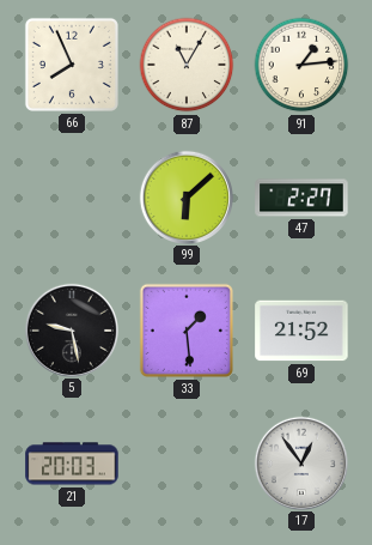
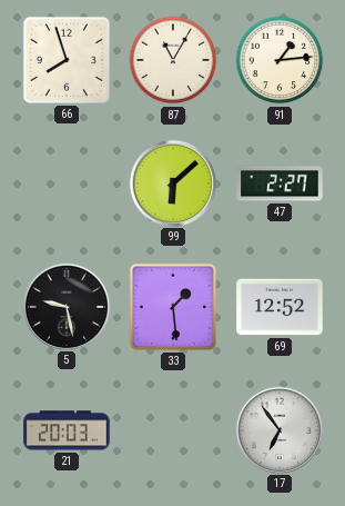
66: 7:56 -> 7:57 (67, 60)
69: 21:52 -> 12:52 (280, 307)
17: 12:54 -> 6:54 (278, 429)
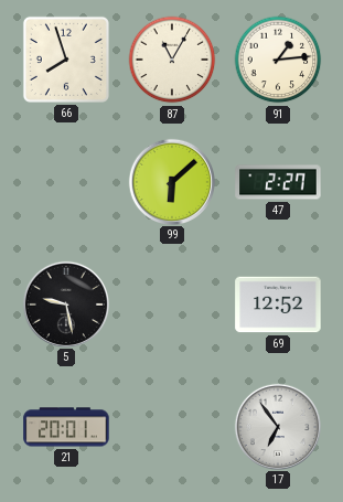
33: 1:29 -> none (173, 307)
21: 20:03 -> 20:01 (66, 427)
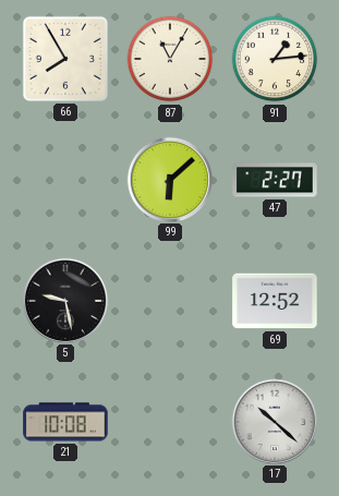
66: 7:57 -> 7:55 (65, 59)
21: 20:01 -> 10:08 (65, 422)
17: 6:54 -> 10:22 (274, 421)
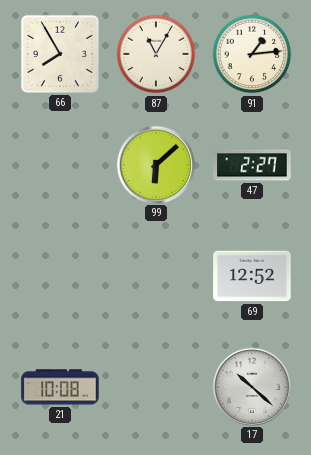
5: 9:28 -> none (64, 300)
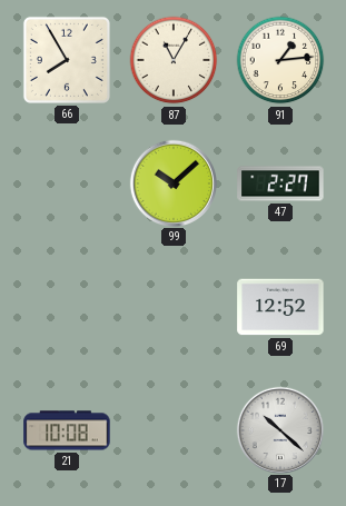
99: 6:08 -> 10:08 (172, 182)
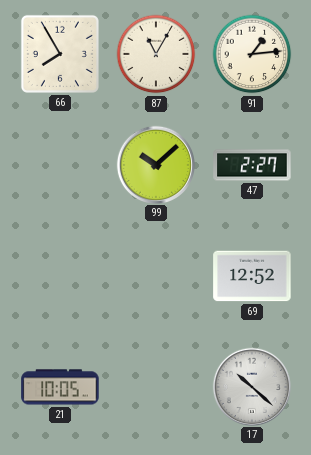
21: 10:08 -> 10:05 (60, 387)
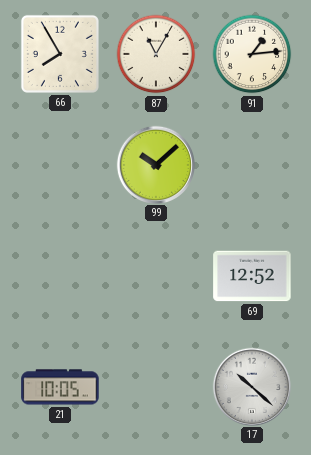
47: 2:27 -> none (252, 165)
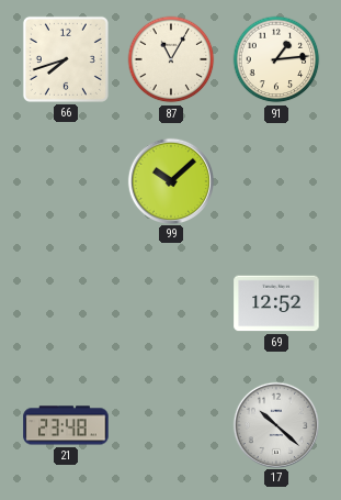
66: 7:55 -> 7:42 (66, 59)
21: 10:05 -> 23:48 (66, 425)
